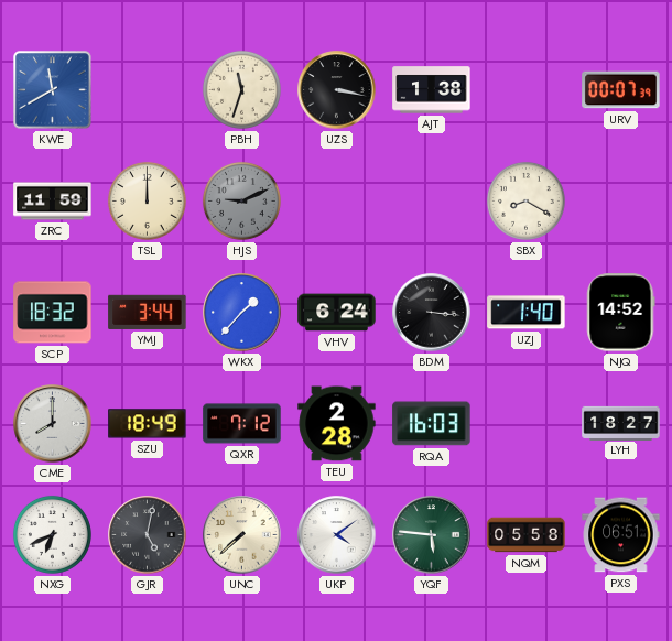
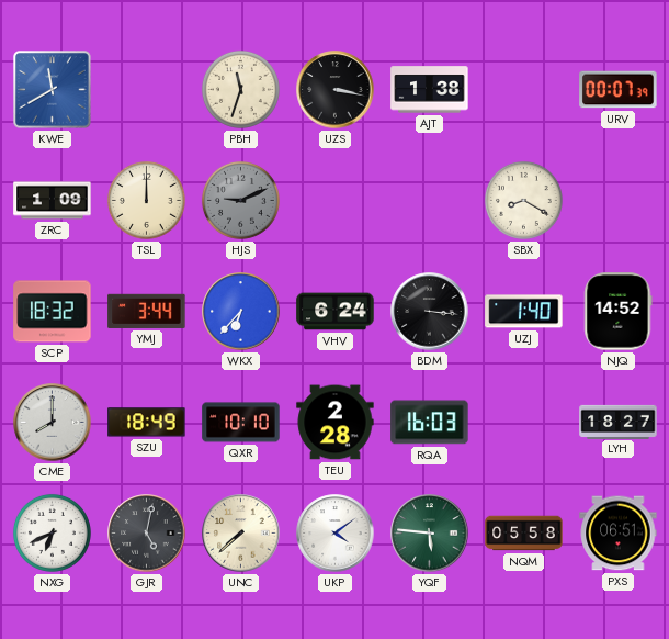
ZRC: 11:59 -> 1:09 (53, 201)
WKX: 1:37 -> 6:37 (241, 312)
QXR: 7:12 -> 10:10 (241, 423)
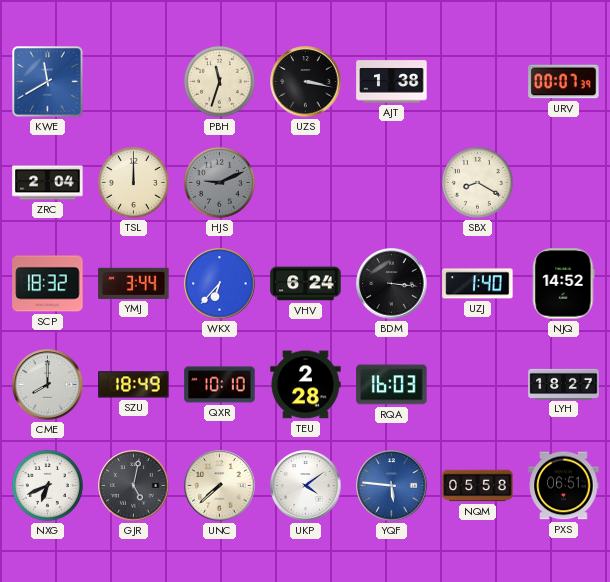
ZRC: 1:09 -> 2:04 (48, 183)
YQF dial: green -> blue (392, 486)
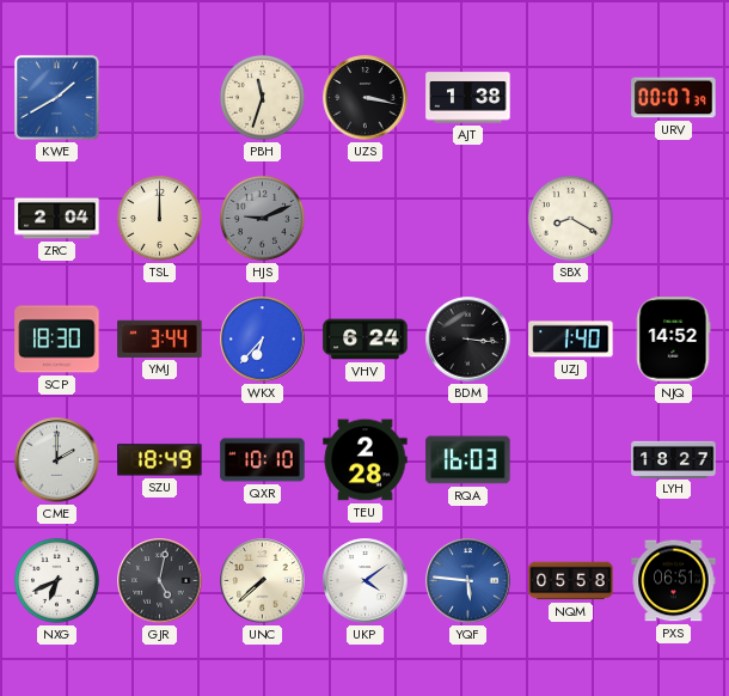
KWE: 11:40 -> 1:40 (57, 98)
SCP: 18:32 -> 18:30 (57, 340)
CME: 8:00 -> 2:00 (57, 460)
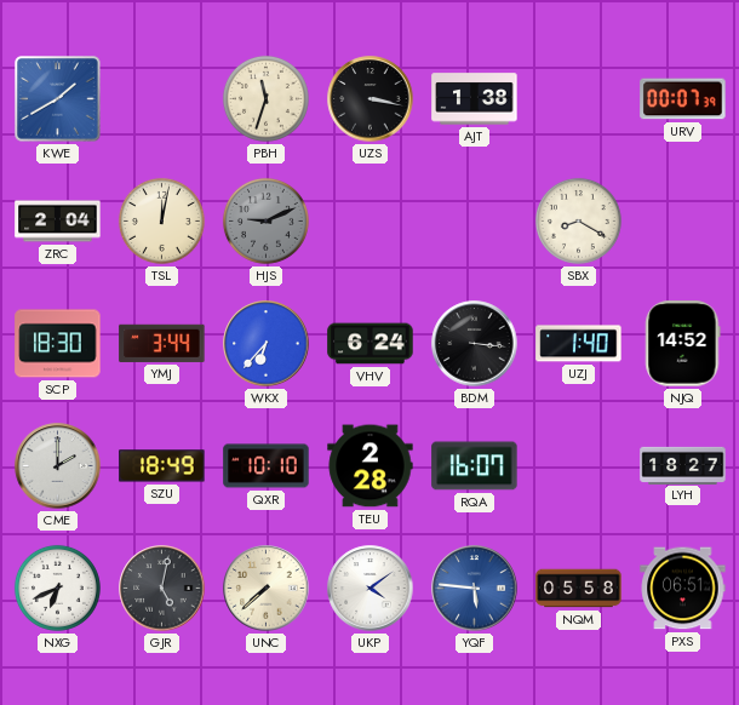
TSL: 12:00 -> 12:02 (161, 220)
RQA: 16:03 -> 16:07 (475, 466)
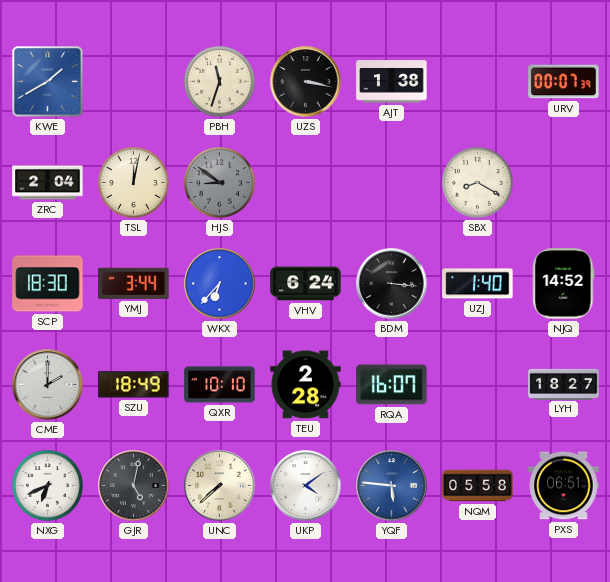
HJS: 9:11 -> 8:51 (219, 182)
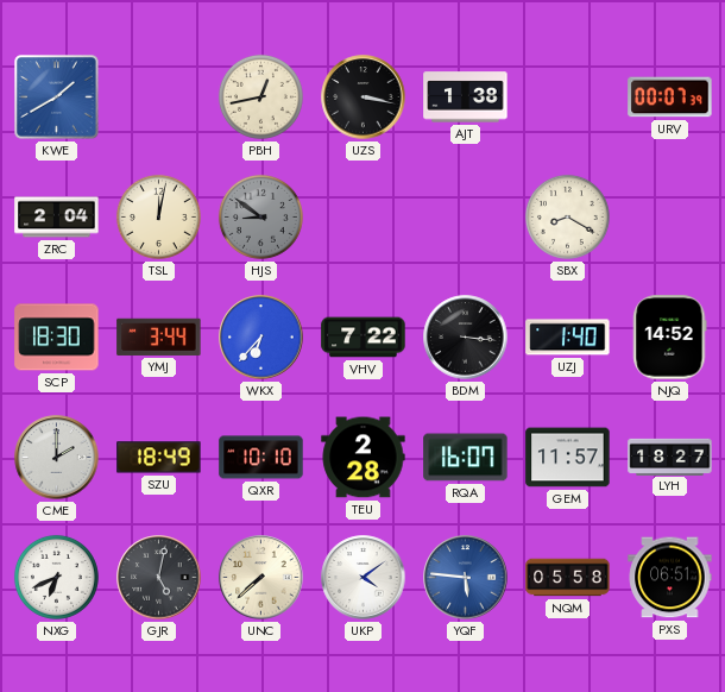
PBH: 11:33 -> 12:43 (260, 96)
VHV: 6:24 -> 7:22 (364, 338)
GEM: none -> 11:57 (568, 458)
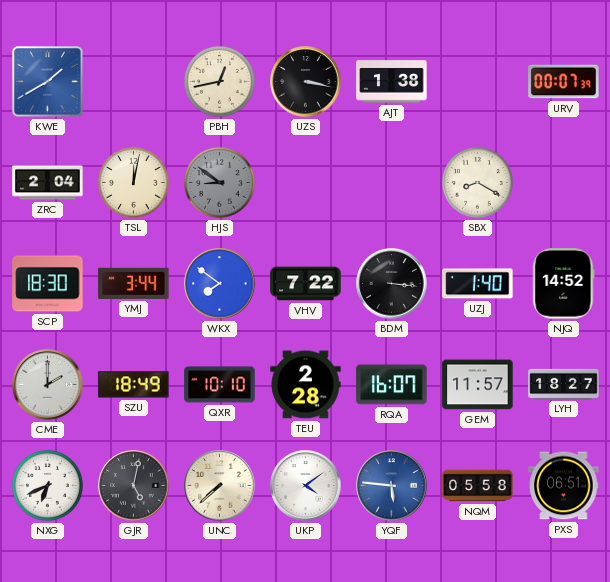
WKX: 6:37 -> 7:51 (220, 284)
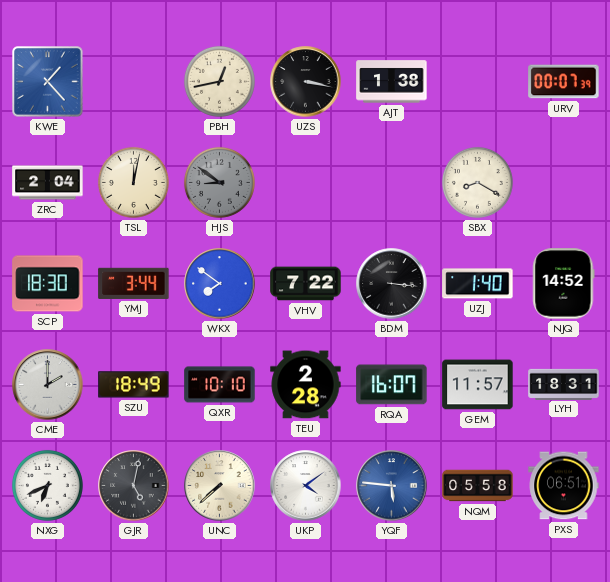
KWE: 1:40 -> 1:23 (48, 82)
LYH: 18:27 -> 18:31 (564, 384)
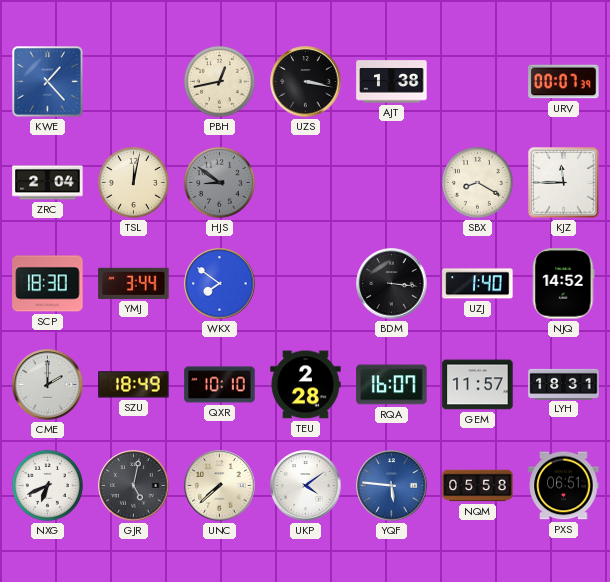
KJZ: none -> 11:45 (564, 183)
VHV: 7:22 -> none (306, 284)
